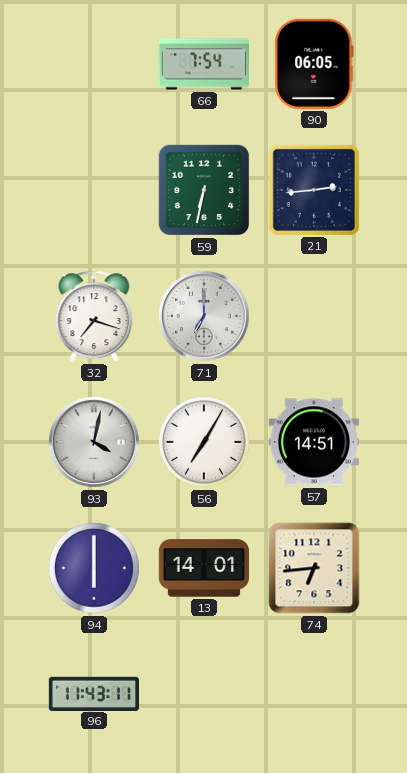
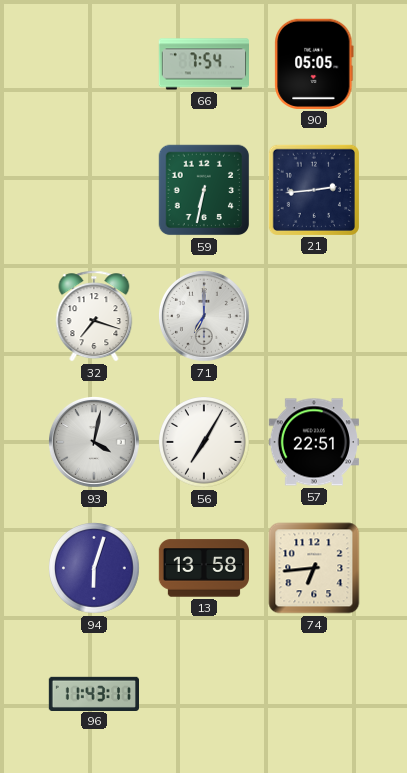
90: 06:05 -> 05:05 (314, 64)
57: 14:51 -> 22:51 (313, 442)
94: 6:00 -> 6:03 (95, 569)
13: 14:01 -> 13:58 (203, 568)
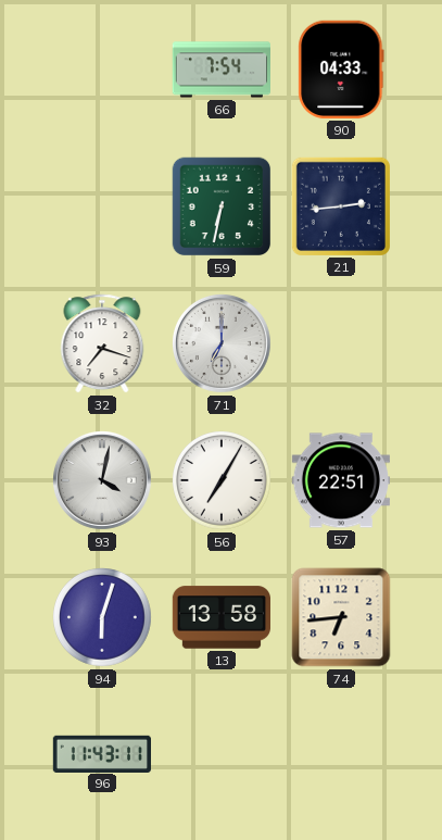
90: 05:05 -> 04:33 (341, 70)
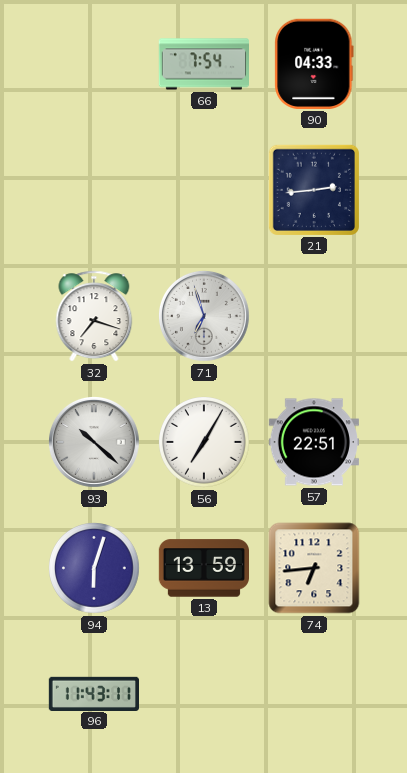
59: 6:32 -> none (222, 206)
71: 7:00 -> 6:57 (205, 317)
93: 4:02 -> 10:22 (95, 443)
13: 13:58 -> 13:59 (203, 568)
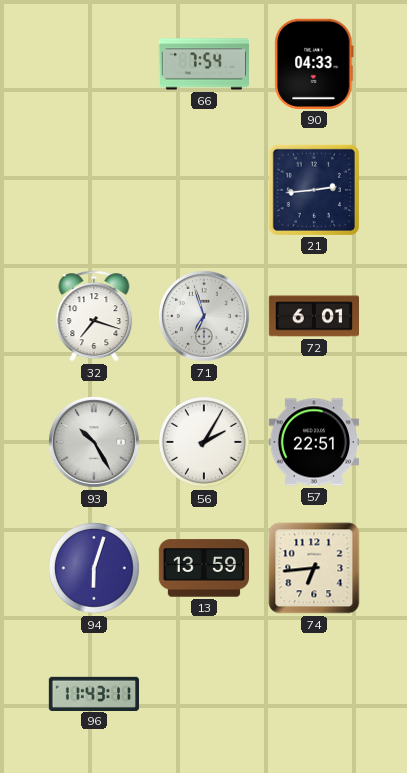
72: none -> 6:01 (313, 316)
93: 10:22 -> 10:25 (95, 443)
56: 7:05 -> 2:05 (205, 443)
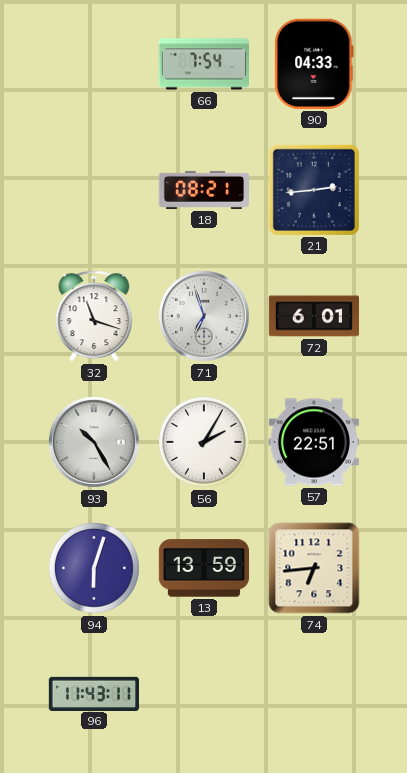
18: none -> 08:21 (203, 190)
32: 7:18 -> 11:18 (94, 316)
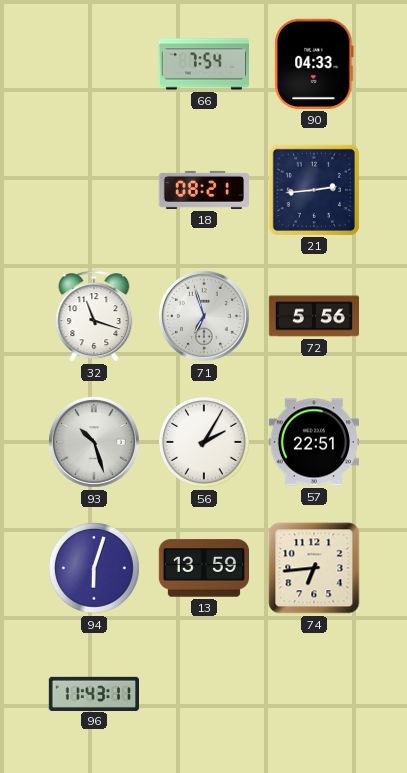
72: 6:01 -> 5:56 (313, 316)
93: 10:25 -> 10:27 (95, 443)
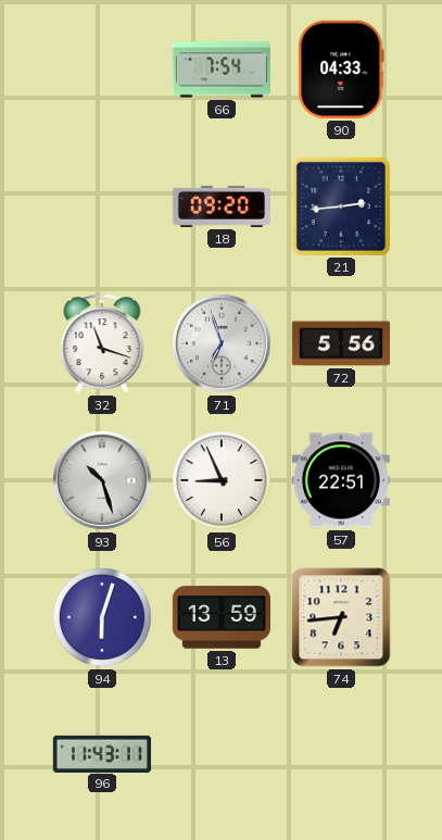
18: 08:21 -> 09:20 (220, 206)
56: 2:05 -> 8:56 (223, 481)
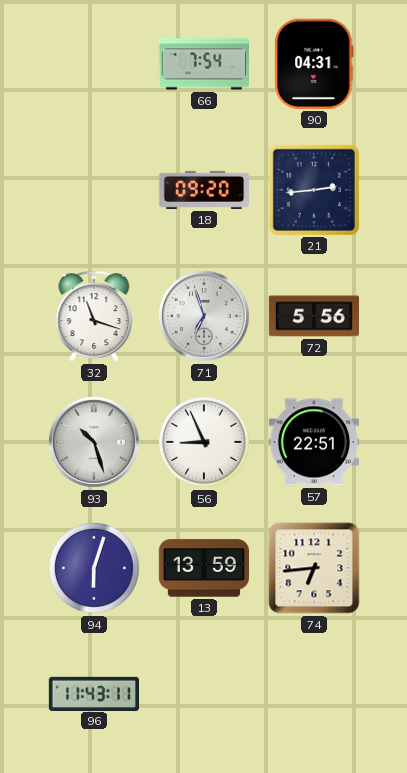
90: 04:33 -> 04:31 (314, 64)
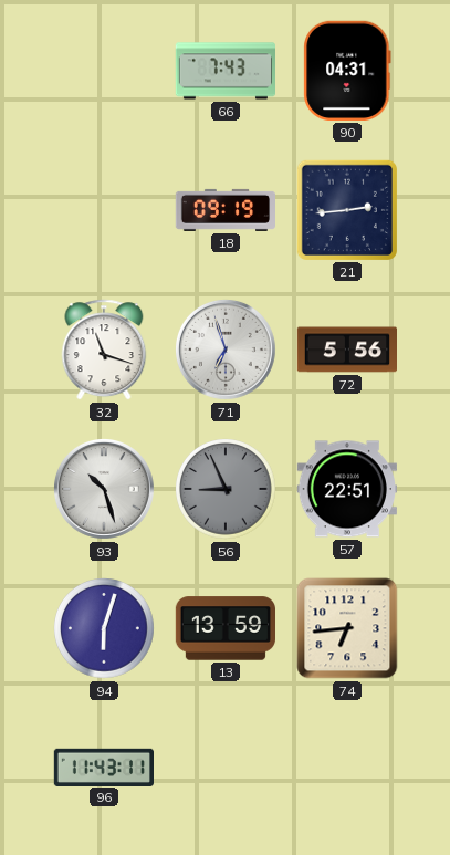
66: 7:54 -> 7:43 (224, 71)
18: 09:20 -> 09:19 (224, 210)
56 dial: white -> grey (227, 490)
